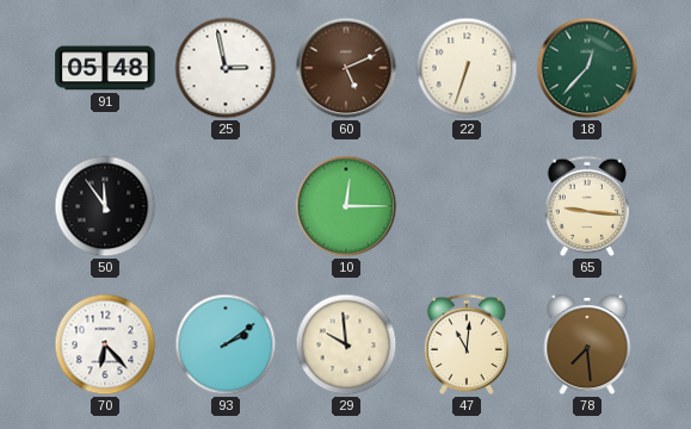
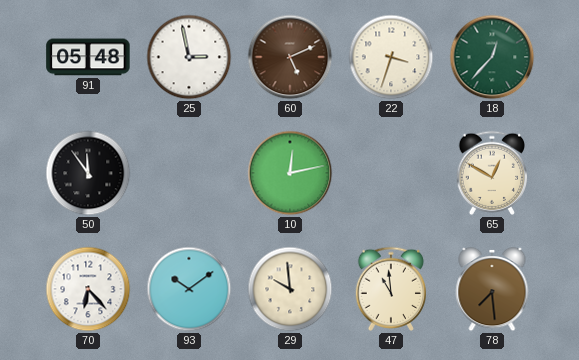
22: 6:33 -> 3:33 (391, 57)
10: 12:15 -> 12:13 (290, 173)
65: 9:16 -> 12:50 (492, 173)
93: 2:09 -> 10:09 (189, 289)
47: 11:01 -> 10:59 (391, 289)
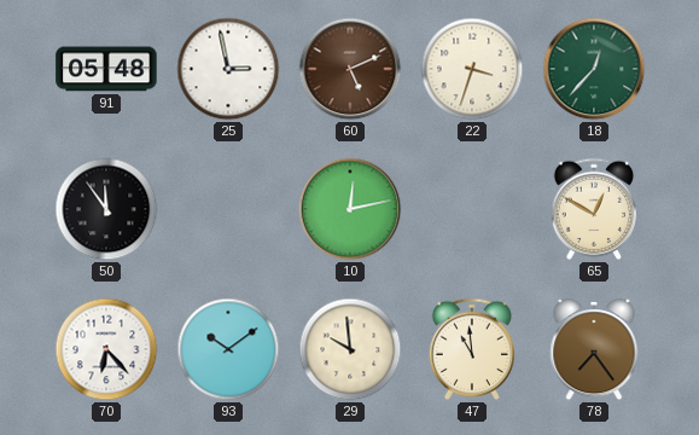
78: 7:29 -> 7:24 (594, 349)
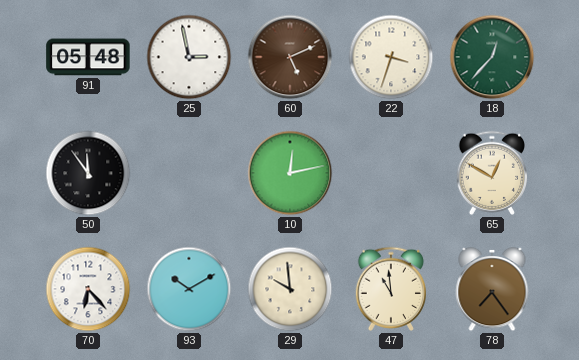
93: 10:09 -> 10:10 (189, 289)
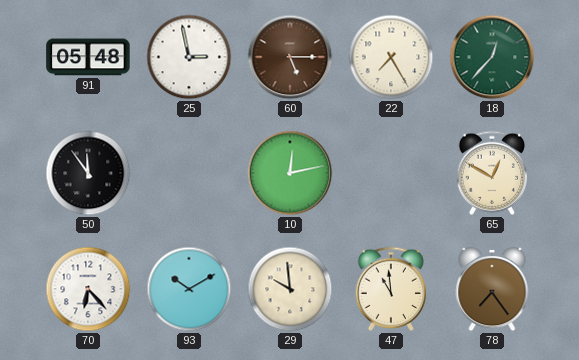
60: 5:11 -> 5:15 (290, 57)
22: 3:33 -> 7:25 (391, 57)
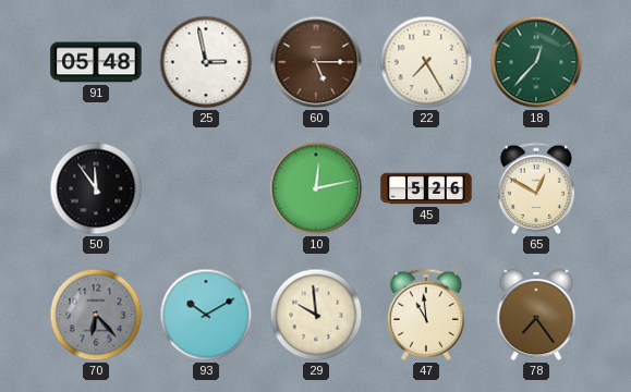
45: none -> 5:26 (426, 188)
70 dial: white -> grey (96, 315)
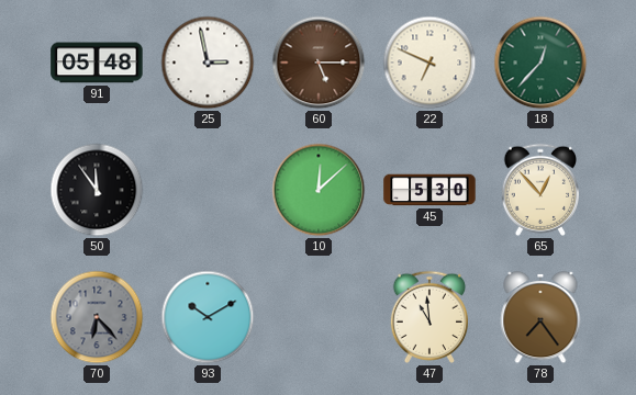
22: 7:25 -> 6:49 (429, 63)
10: 12:13 -> 12:08 (319, 190)
45: 5:26 -> 5:30 (429, 190)
65: 12:50 -> 12:53 (540, 190)
29: 9:59 -> none (316, 315)
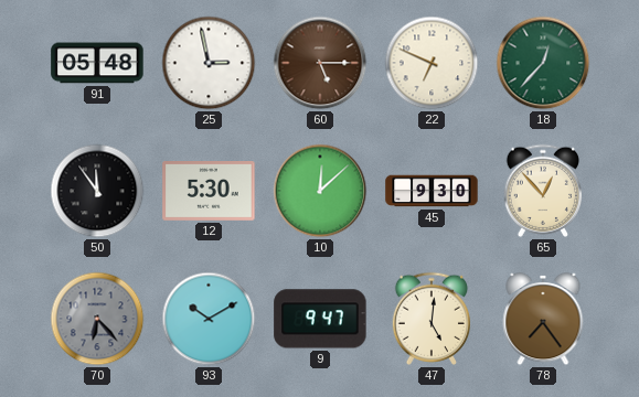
12: none -> 5:30 (209, 192)
45: 5:30 -> 9:30 (432, 191)
9: none -> 9:47 (320, 319)
47: 10:59 -> 5:01 (432, 319)
